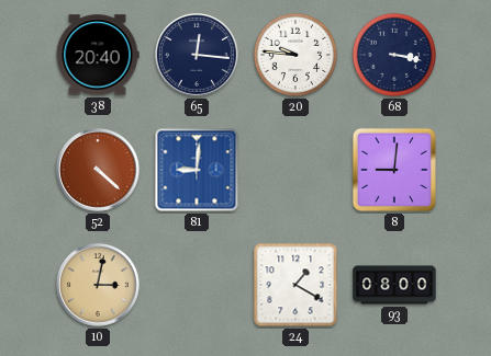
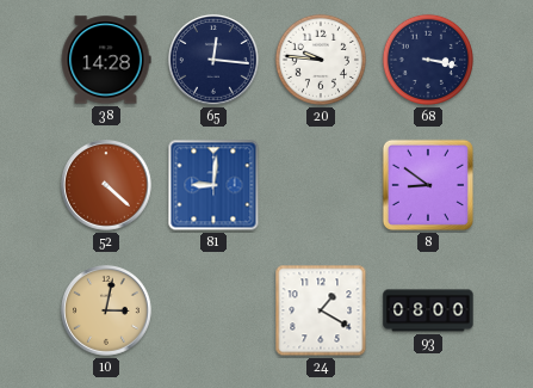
38: 20:40 -> 14:28 (106, 60)
8: 9:01 -> 8:51 (428, 185)
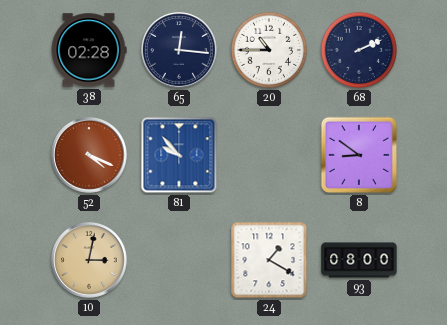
38: 14:28 -> 02:28 (89, 50)
20: 9:46 -> 10:45 (269, 50)
68: 3:17 -> 2:11 (359, 50)
52: 4:22 -> 4:19 (90, 156)
81: 9:01 -> 9:53 (179, 155)
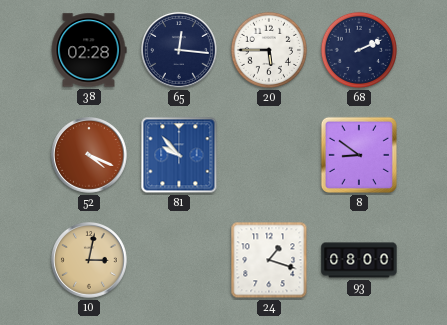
20: 10:45 -> 5:45 (269, 50)
24: 1:20 -> 1:18 (269, 260)
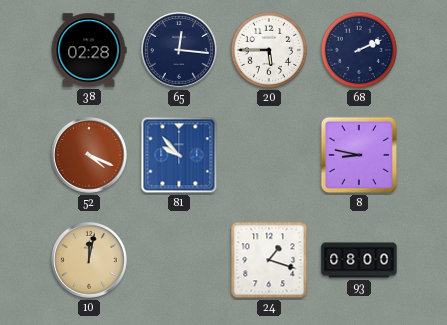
8: 8:51 -> 8:47 (359, 155)
10: 3:02 -> 12:02 (90, 261)
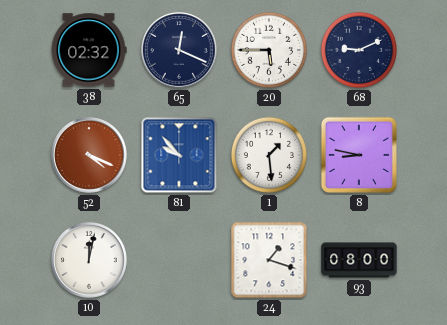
38: 02:28 -> 02:32 (89, 50)
65: 12:16 -> 12:19 (180, 51)
68: 2:11 -> 9:11 (359, 50)
1: none -> 1:29 (269, 155)
10 dial: champagne -> white (90, 261)
